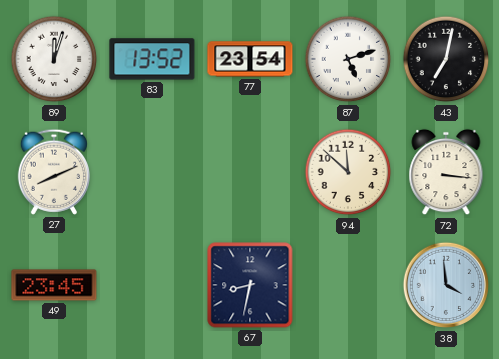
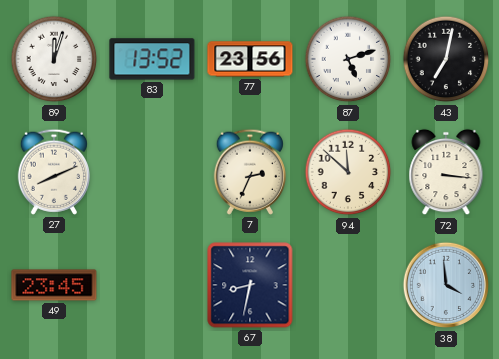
77: 23:54 -> 23:56 (250, 59)
7: none -> 2:34 (249, 172)
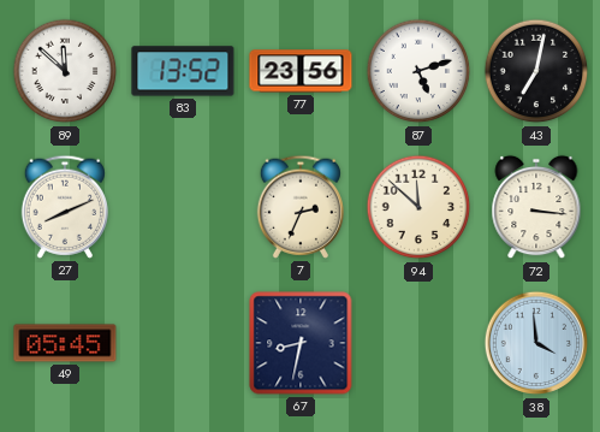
89: 12:03 -> 11:52 (65, 71)
49: 23:45 -> 05:45 (65, 343)
